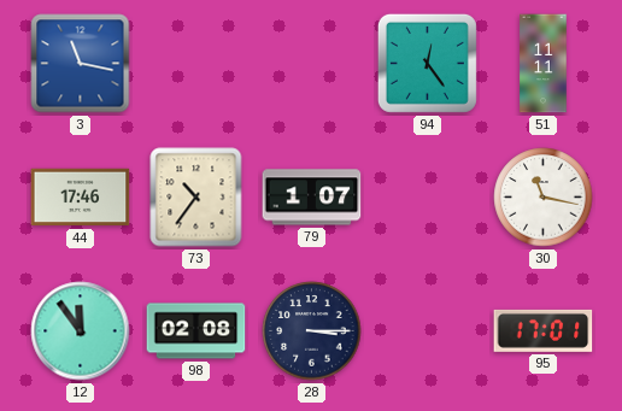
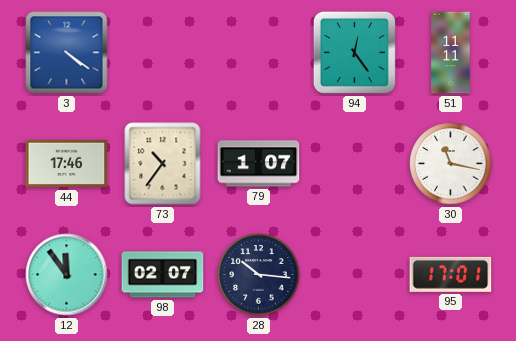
3: 11:17 -> 4:21 (67, 53)
98: 02:08 -> 02:07 (163, 275)
28: 3:15 -> 10:16 (259, 275)
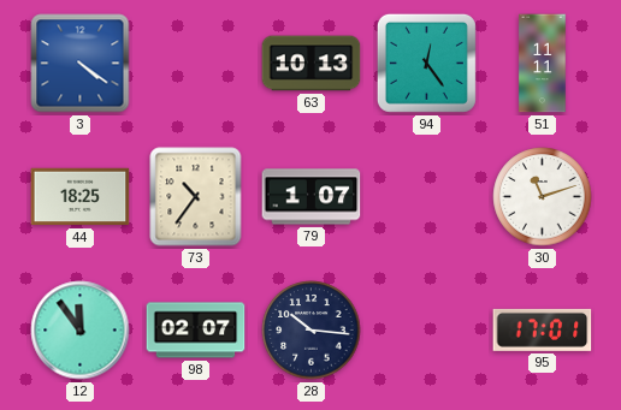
63: none -> 10:13 (312, 64)
44: 17:46 -> 18:25 (81, 197)
30: 11:17 -> 11:12 (543, 197)
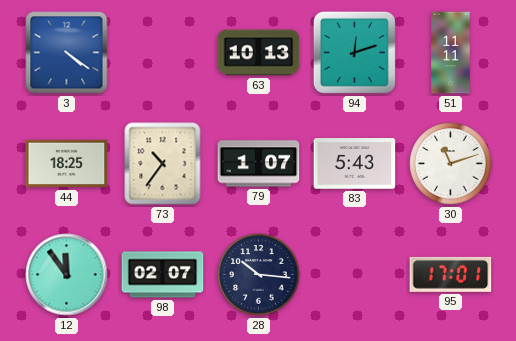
94: 12:24 -> 12:12 (354, 52)
83: none -> 5:43 (355, 164)
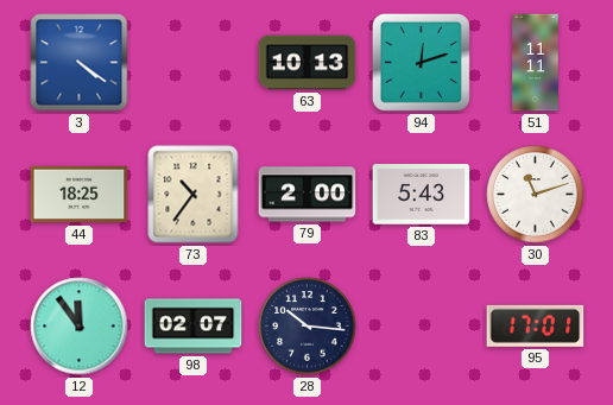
79: 1:07 -> 2:00 (308, 195)
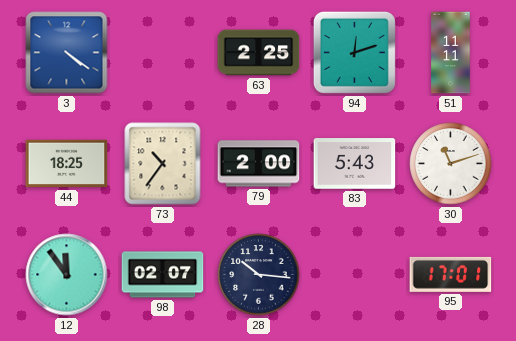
63: 10:13 -> 2:25 (259, 53)
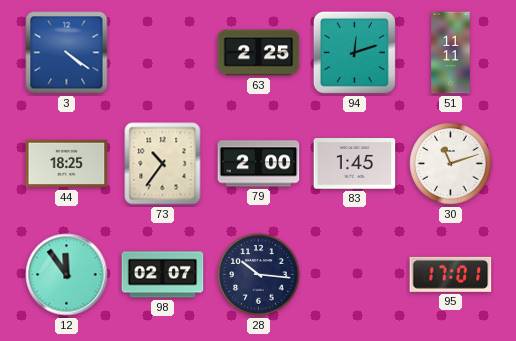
83: 5:43 -> 1:45 (355, 164)
